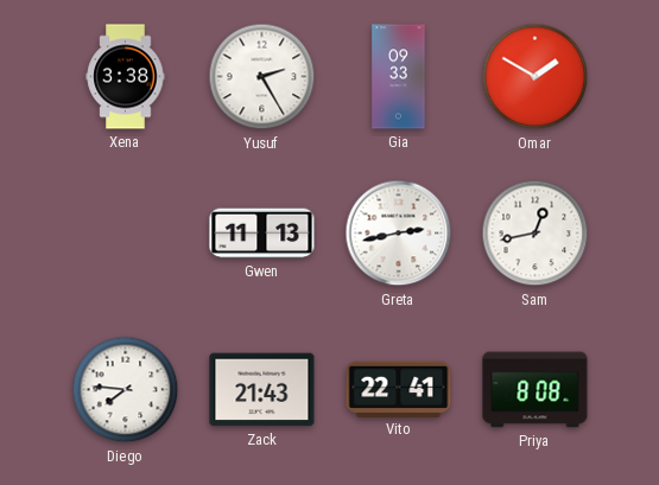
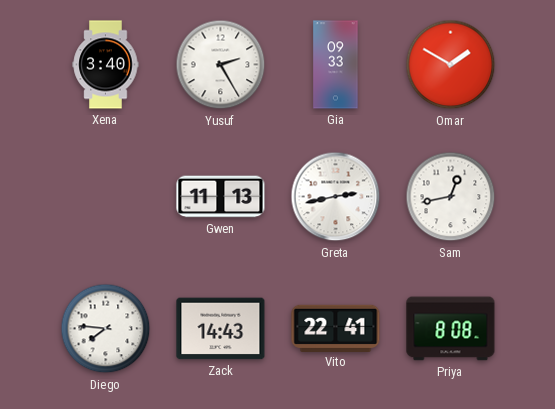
Xena: 3:38 -> 3:40 (106, 65)
Zack: 21:43 -> 14:43 (221, 329)
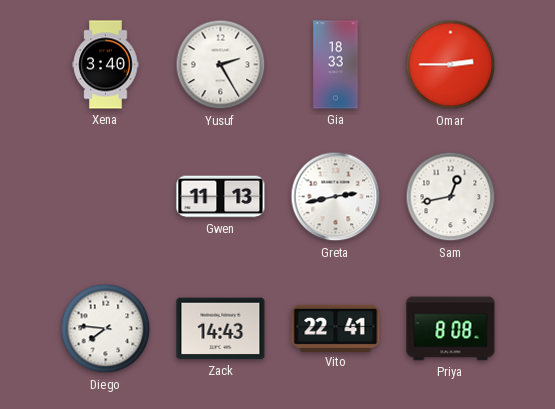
Gia: 09:33 -> 18:33 (336, 65)
Omar: 1:50 -> 2:45 (451, 65)
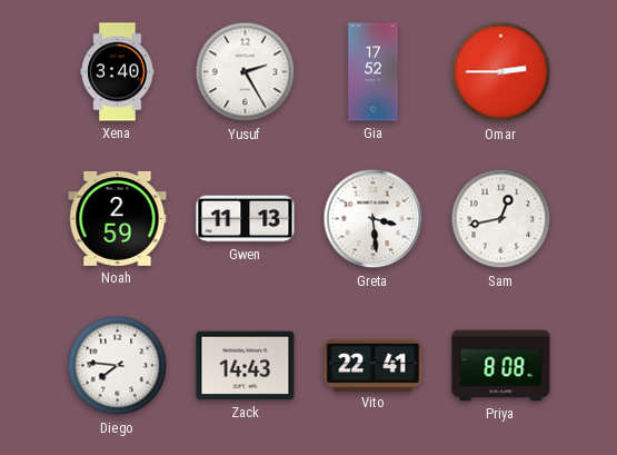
Gia: 18:33 -> 17:52 (374, 72)
Noah: none -> 2:59 (118, 218)
Greta: 2:43 -> 3:29 (374, 219)
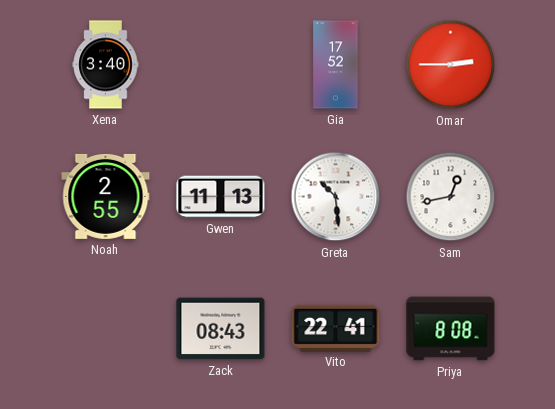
Yusuf: 2:25 -> none (246, 72)
Noah: 2:59 -> 2:55 (106, 196)
Greta: 3:29 -> 10:29 (336, 197)
Diego: 7:46 -> none (118, 366)
Zack: 14:43 -> 08:43 (221, 329)
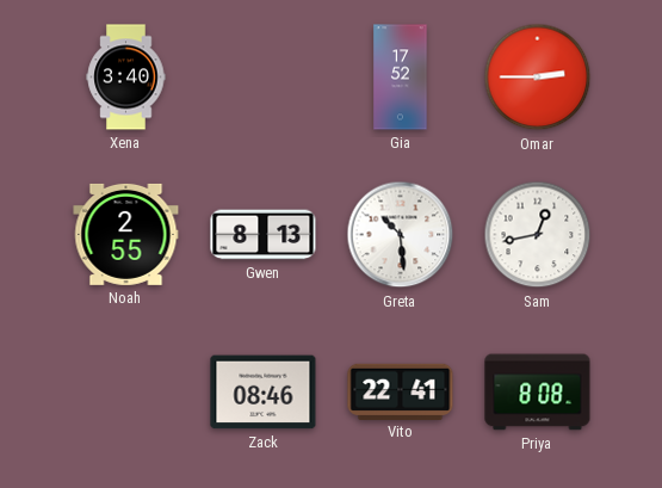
Gwen: 11:13 -> 8:13 (264, 235)
Zack: 08:43 -> 08:46 (264, 393)
